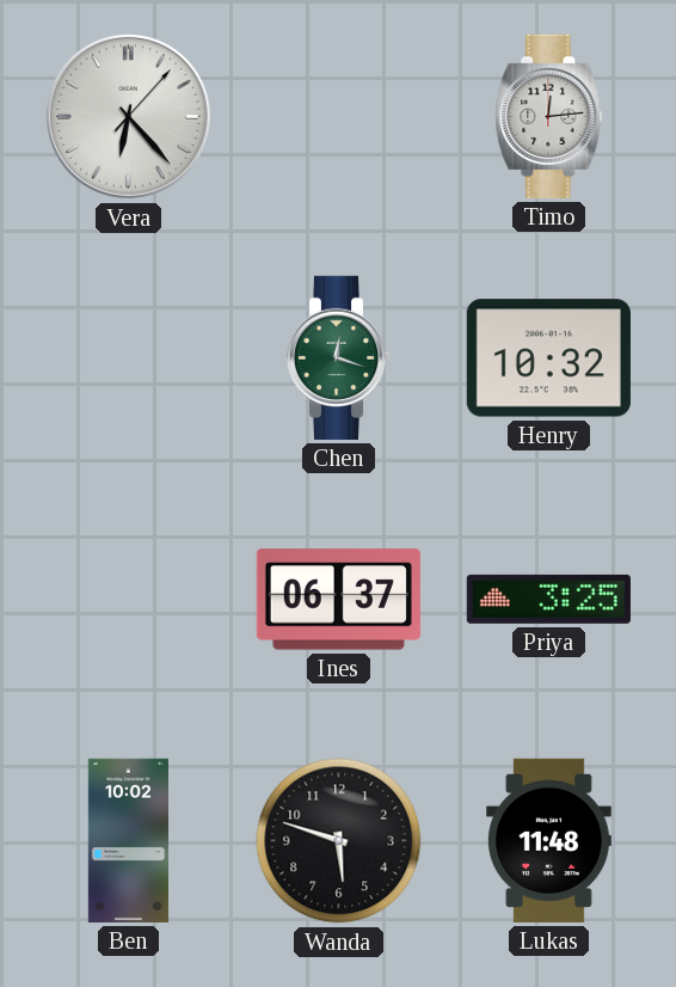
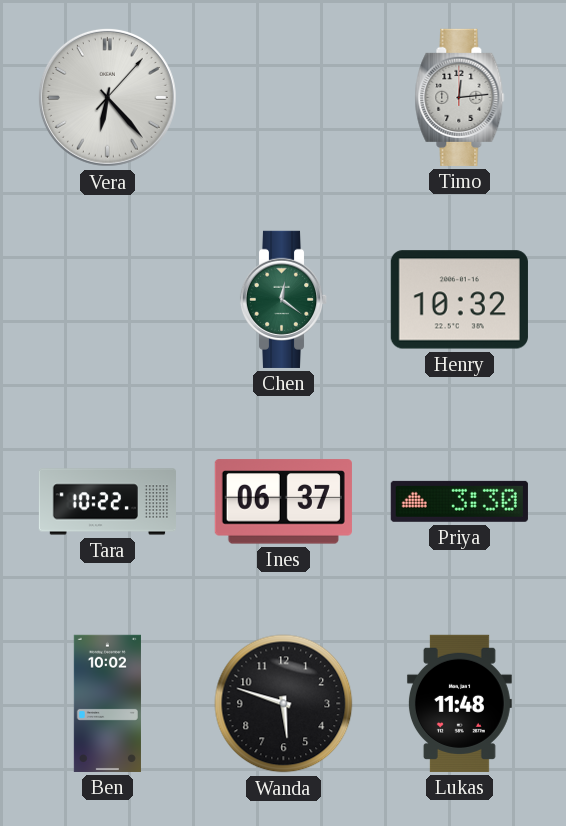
Chen: 12:18 -> 12:21 (284, 299)
Tara: none -> 10:22 (107, 502)
Priya: 3:25 -> 3:30 (459, 501)
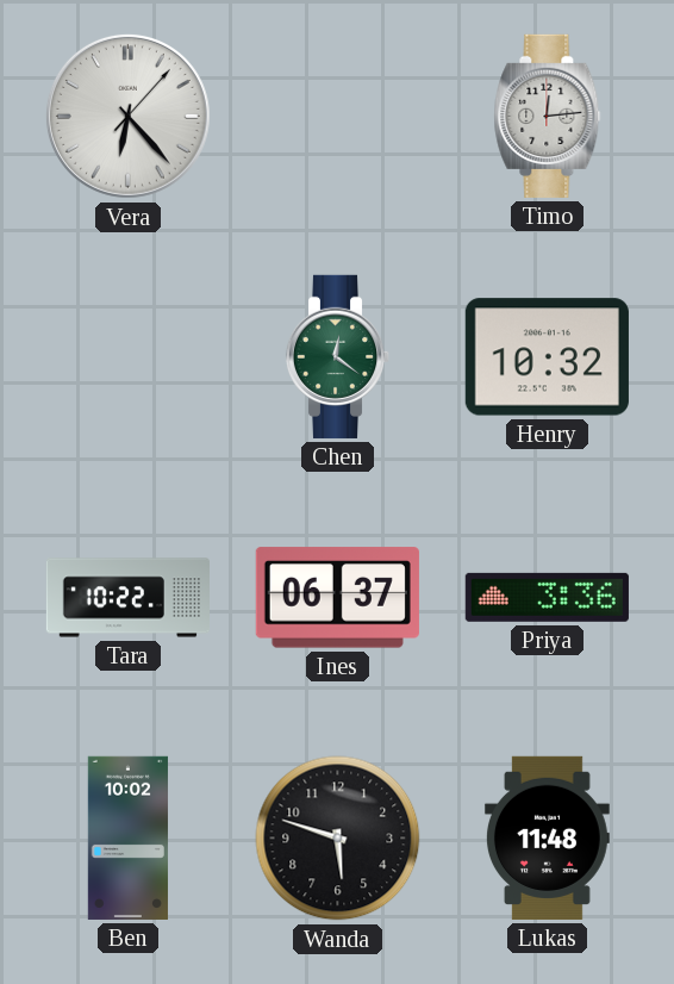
Priya: 3:30 -> 3:36 (547, 597)
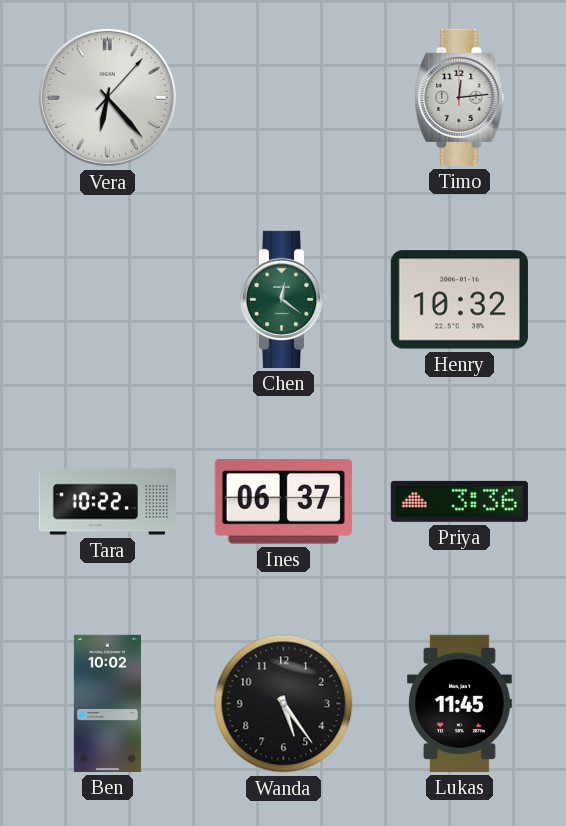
Wanda: 5:48 -> 5:24 (284, 704)
Lukas: 11:48 -> 11:45 (459, 703)
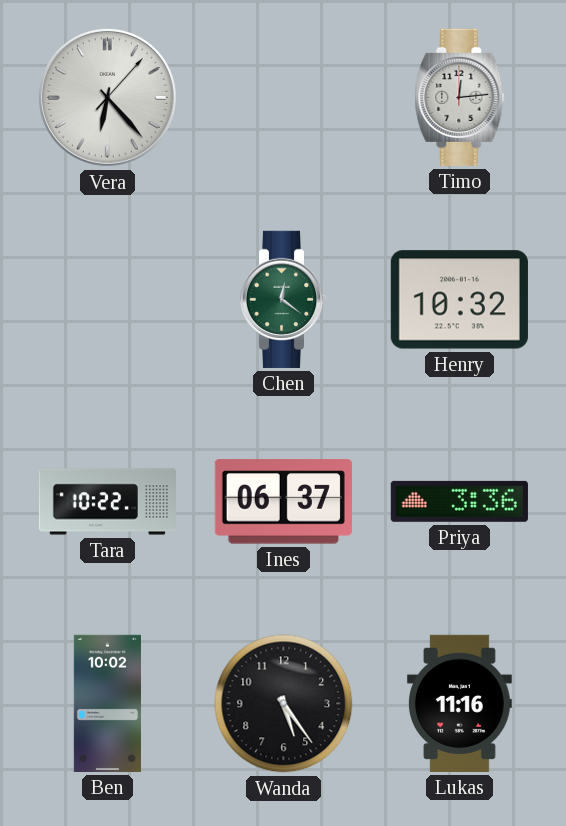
Lukas: 11:45 -> 11:16 (459, 703)
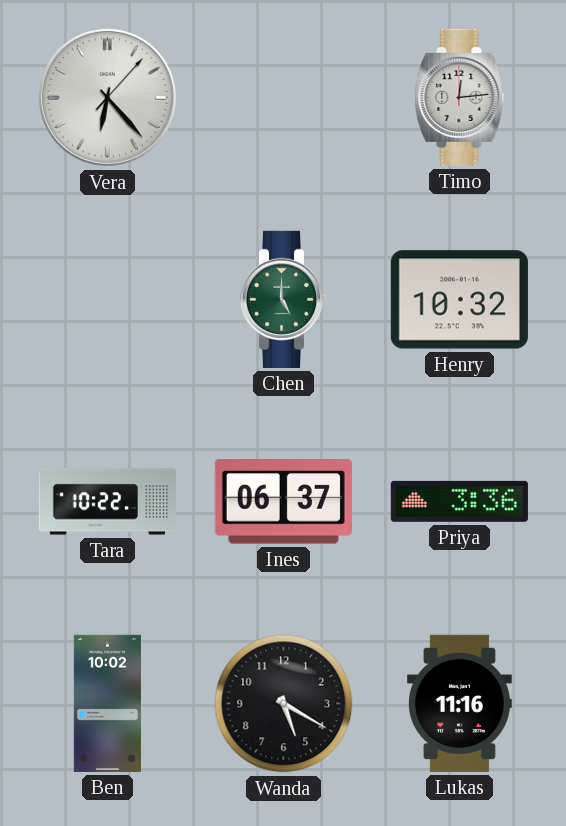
Chen: 12:21 -> 5:00 (284, 299)
Wanda: 5:24 -> 5:20 (284, 704)
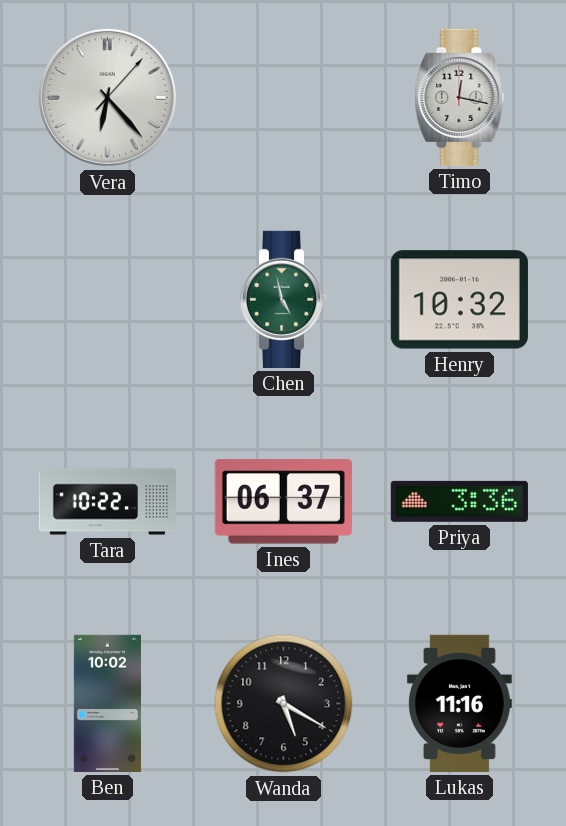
Timo: 12:14 -> 12:17 (460, 97)
Chen: 5:00 -> 4:58 (284, 299)
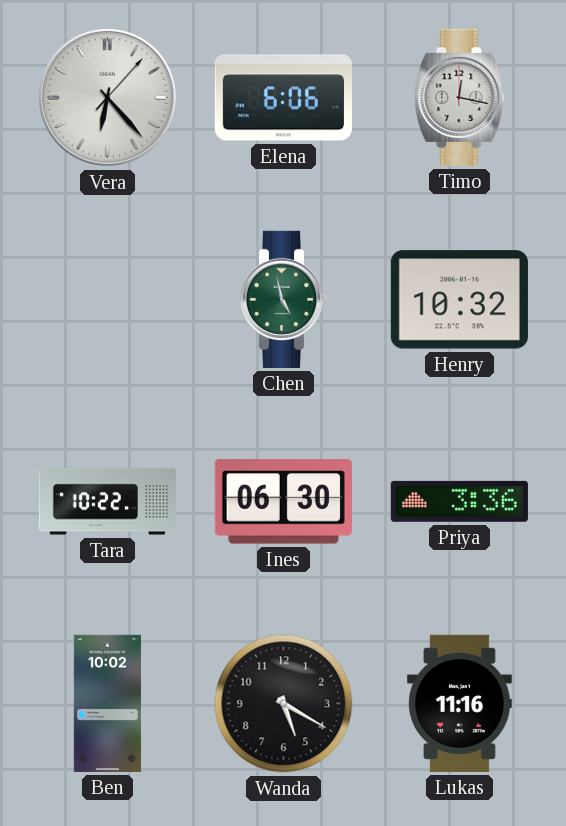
Elena: none -> 6:06 (283, 98)
Ines: 06:37 -> 06:30 (283, 502)
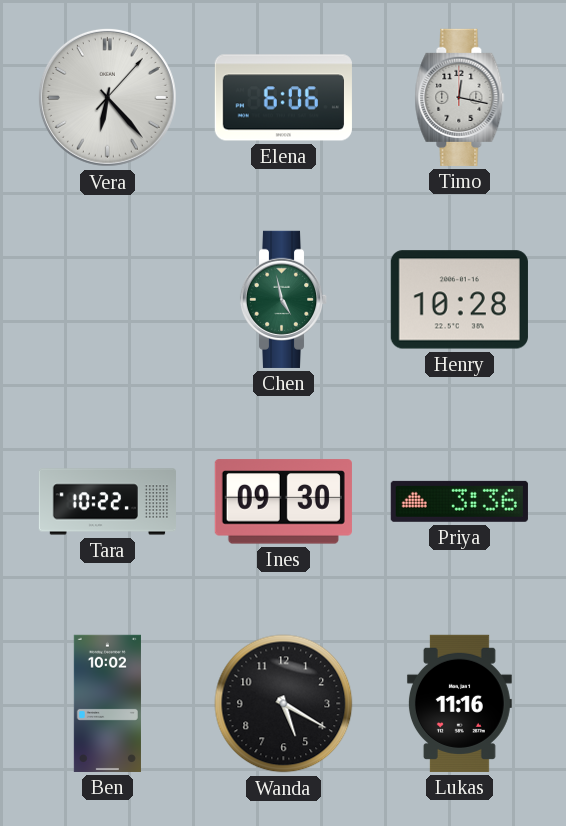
Henry: 10:32 -> 10:28 (459, 300)
Ines: 06:30 -> 09:30 (283, 502)
